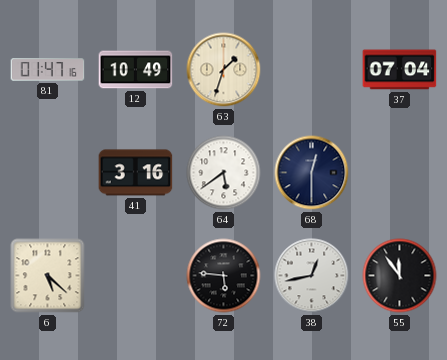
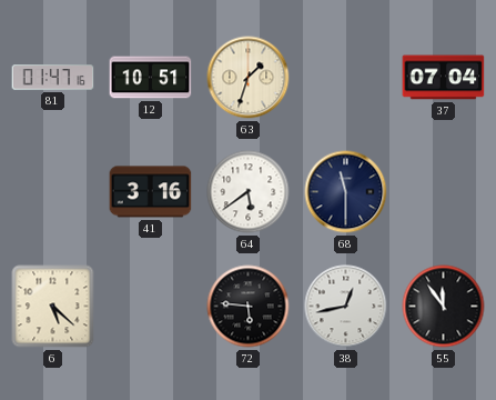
12: 10:49 -> 10:51 (151, 78)
68: 12:30 -> 11:30 (346, 192)
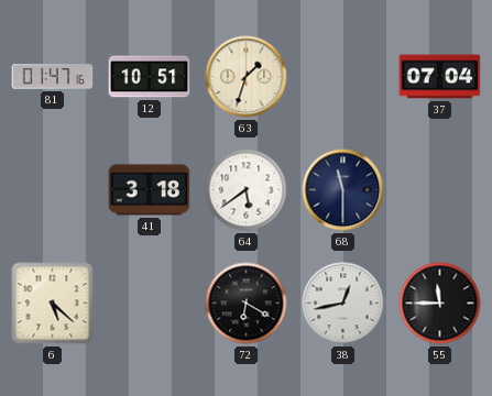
41: 3:16 -> 3:18 (150, 190)
72: 5:46 -> 6:20 (247, 304)
55: 11:54 -> 11:45 (440, 304)
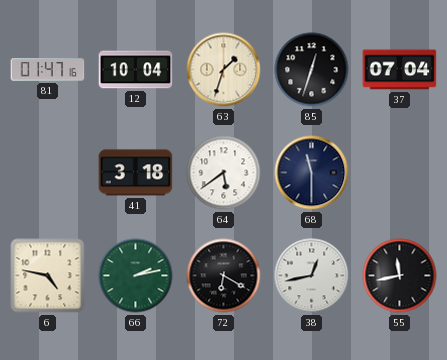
12: 10:51 -> 10:04 (136, 70)
85: none -> 12:33 (312, 70)
6: 5:22 -> 4:47 (48, 276)
66: none -> 2:13 (136, 276)
55: 11:45 -> 11:43 (400, 276)
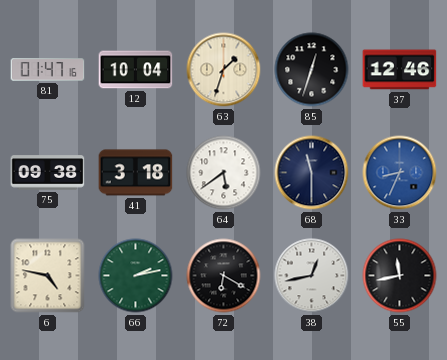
37: 07:04 -> 12:46 (400, 70)
75: none -> 09:38 (48, 173)
33: none -> 8:34 (400, 173)
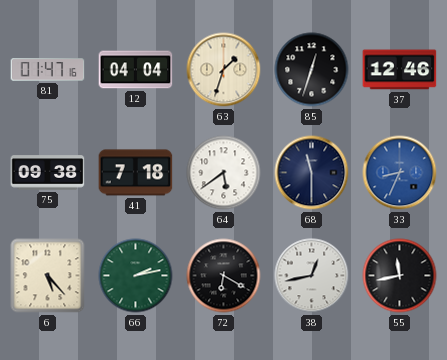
12: 10:04 -> 04:04 (136, 70)
41: 3:18 -> 7:18 (136, 173)
6: 4:47 -> 5:23 (48, 276)
